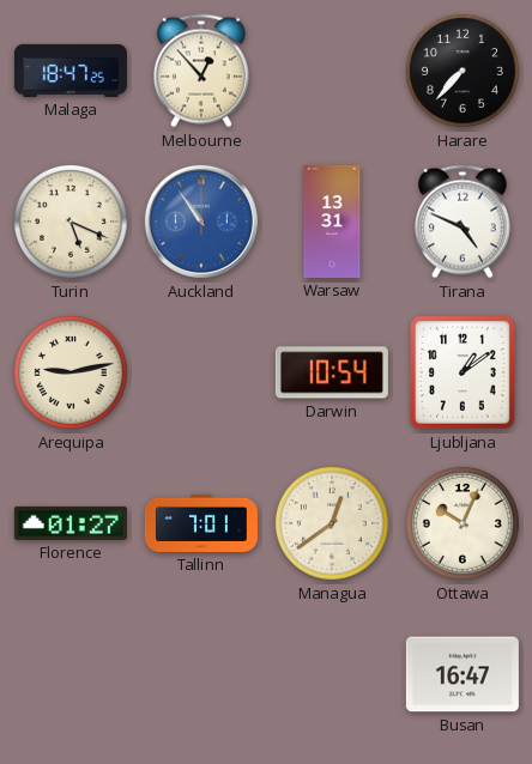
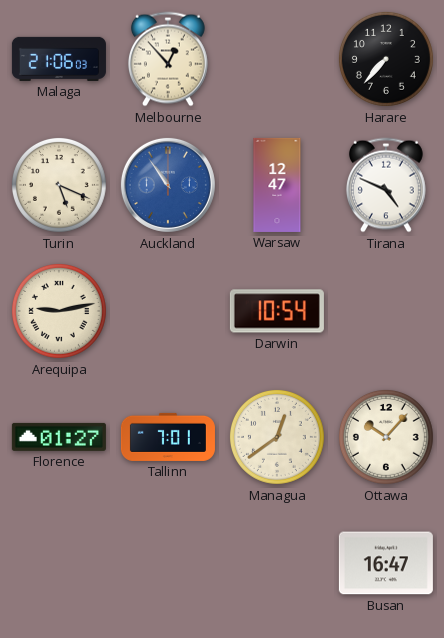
Malaga: 18:47 -> 21:06 (59, 59)
Warsaw: 13:31 -> 12:47 (277, 185)
Ljubljana: 1:09 -> none (464, 374)
Ottawa: 10:04 -> 10:07 (386, 437)
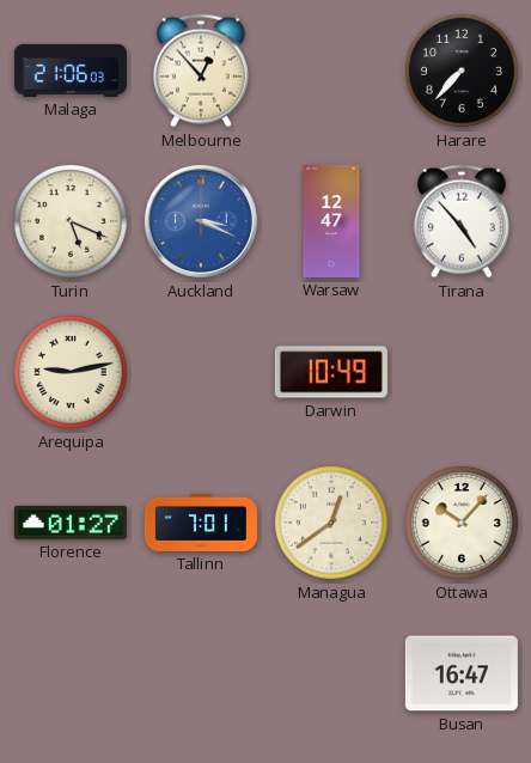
Auckland: 10:54 -> 3:19 (201, 221)
Tirana: 4:49 -> 4:53 (462, 221)
Darwin: 10:54 -> 10:49 (331, 372)
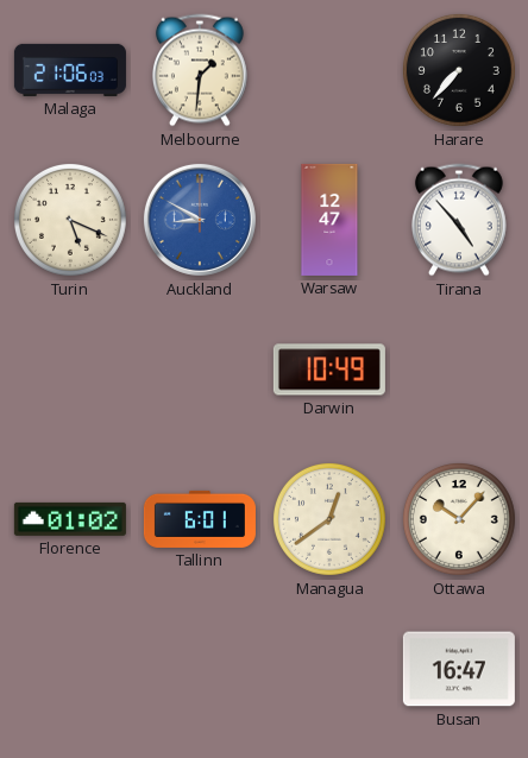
Melbourne: 12:53 -> 1:31 (200, 70)
Auckland: 3:19 -> 8:50 (200, 220)
Arequipa: 9:13 -> none (71, 372)
Florence: 01:27 -> 01:02 (70, 519)
Tallinn: 7:01 -> 6:01 (200, 519)
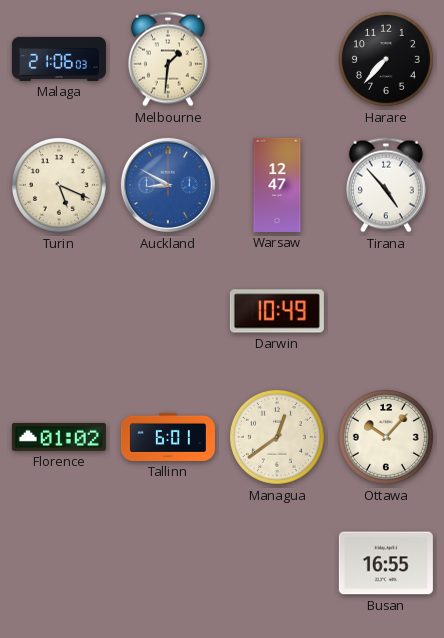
Busan: 16:47 -> 16:55 (386, 563)
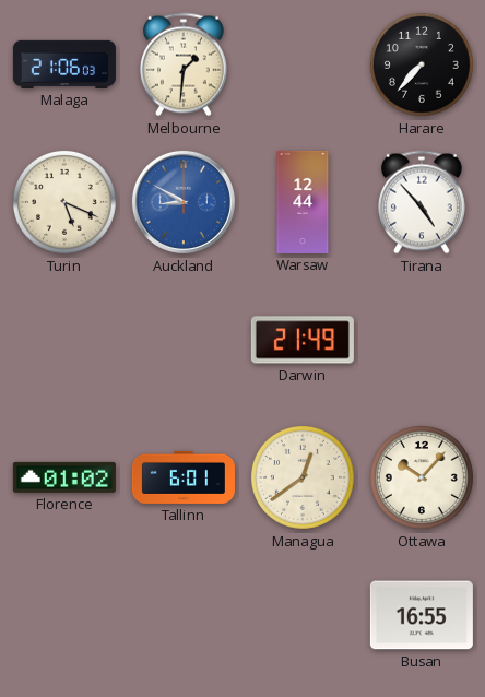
Warsaw: 12:47 -> 12:44 (303, 202)
Darwin: 10:49 -> 21:49 (303, 340)
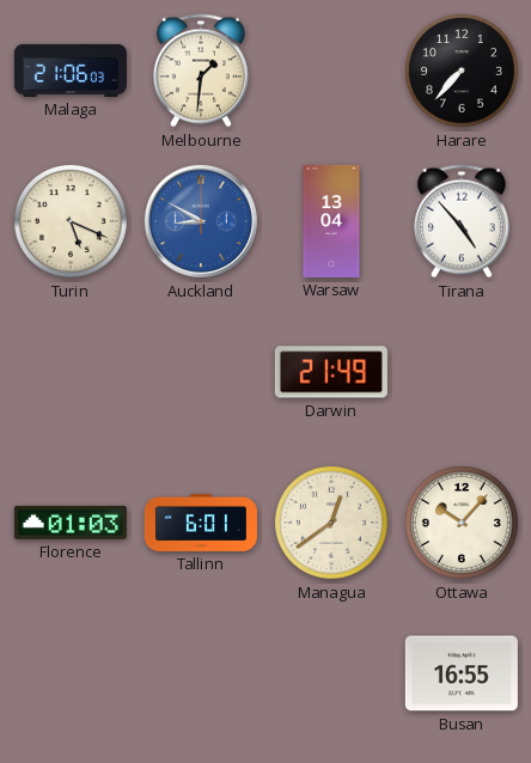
Warsaw: 12:44 -> 13:04 (331, 221)
Florence: 01:02 -> 01:03 (71, 523)
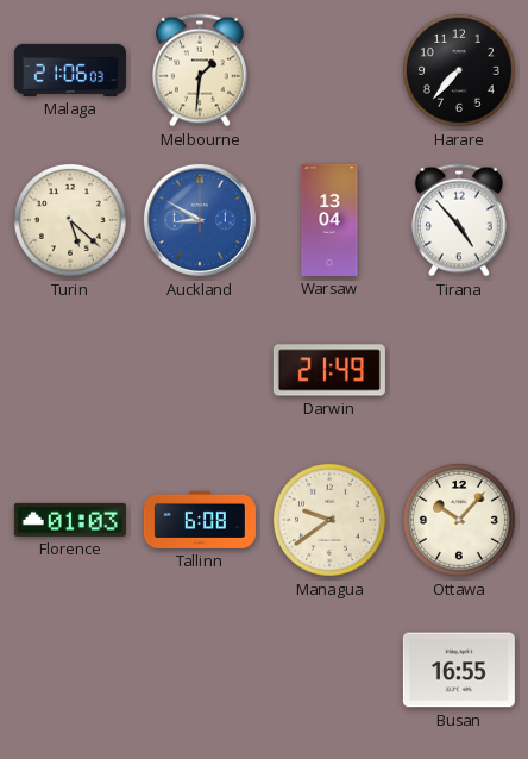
Turin: 5:19 -> 5:22 (70, 220)
Tallinn: 6:01 -> 6:08 (200, 520)
Managua: 12:39 -> 9:39 (329, 520)
